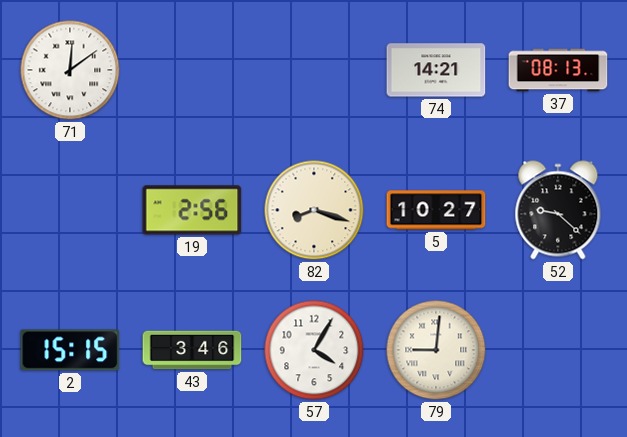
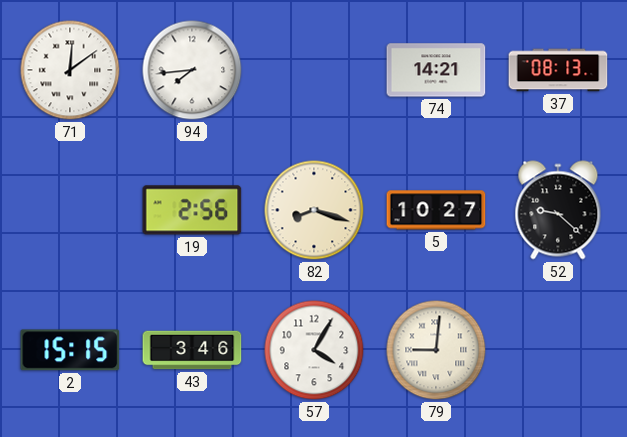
94: none -> 7:44 (192, 70)
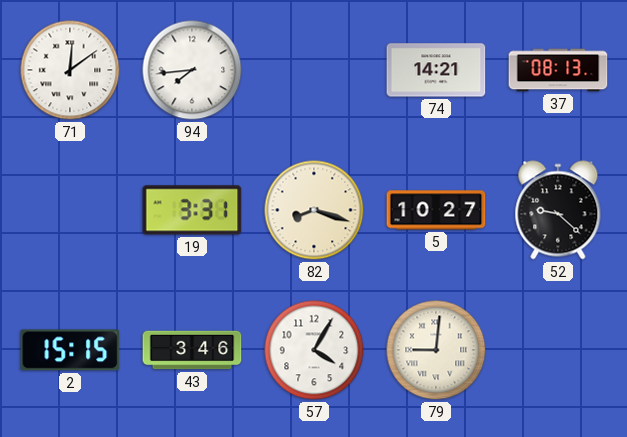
19: 2:56 -> 3:31 (192, 210)
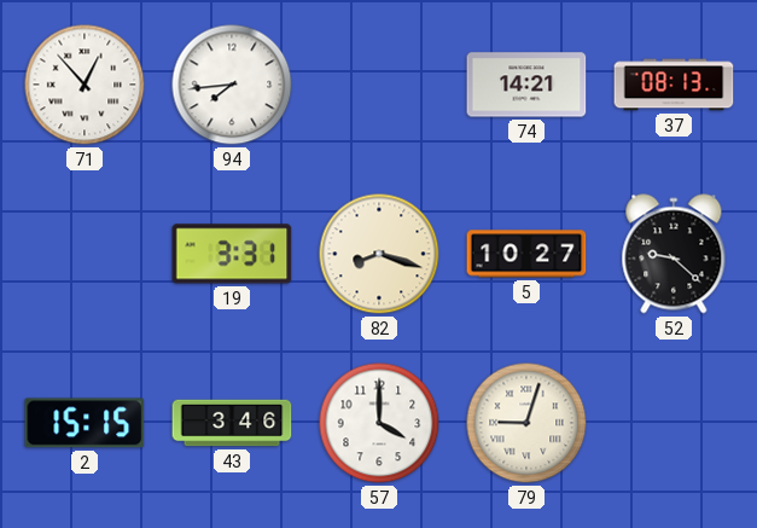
71: 12:09 -> 12:53 (85, 85)
57: 4:05 -> 4:00 (379, 423)
79: 9:01 -> 9:03 (526, 423)
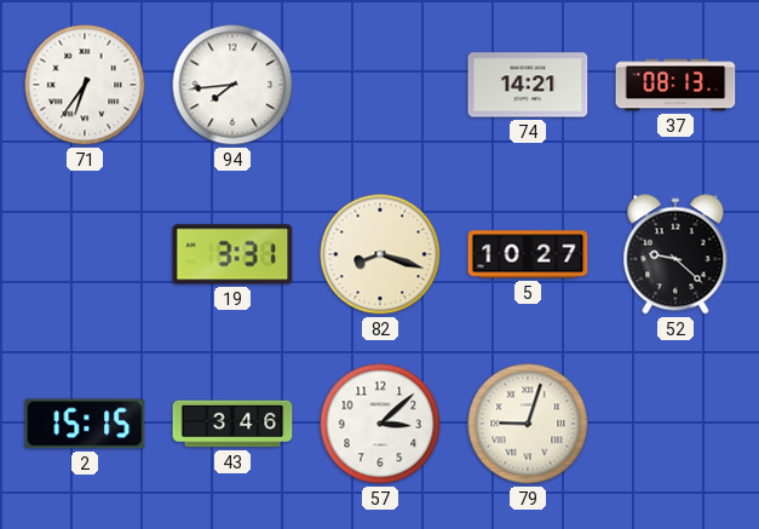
71: 12:53 -> 6:36 (85, 85)
57: 4:00 -> 3:08 (380, 424)
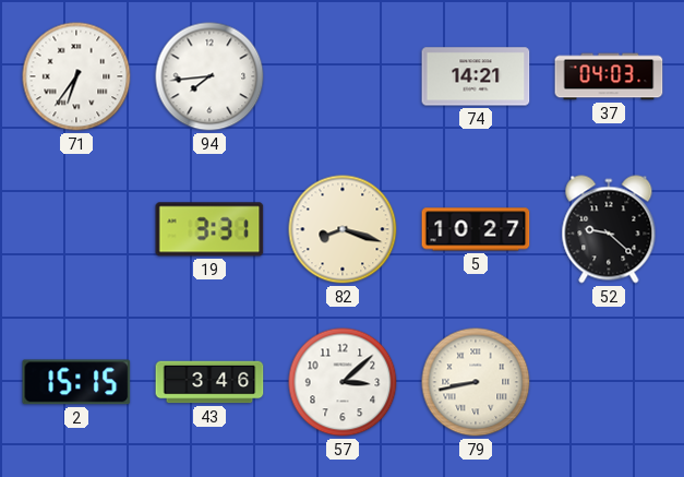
37: 08:13 -> 04:03 (609, 76)
79: 9:03 -> 8:43 (476, 382)
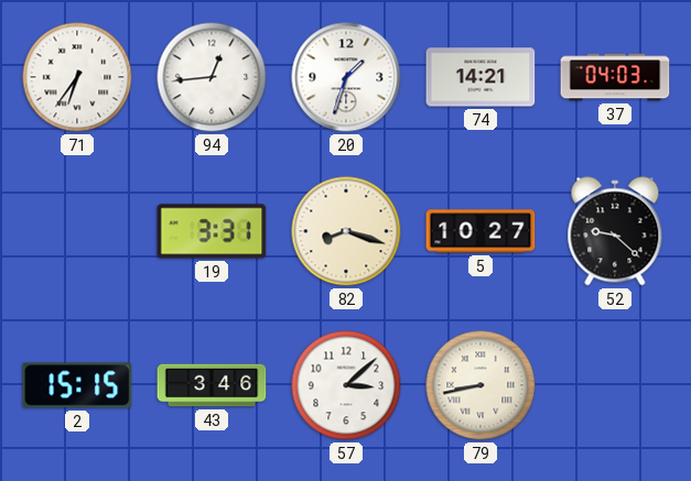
94: 7:44 -> 12:44 (212, 77)
20: none -> 1:33 (346, 77)
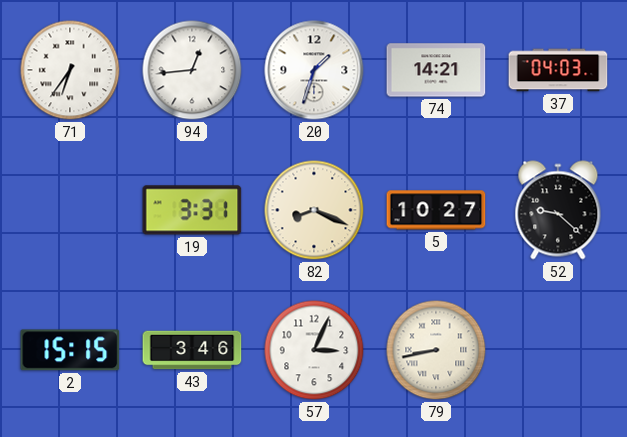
82: 8:18 -> 8:19 (314, 210)
57: 3:08 -> 3:04 (314, 350)
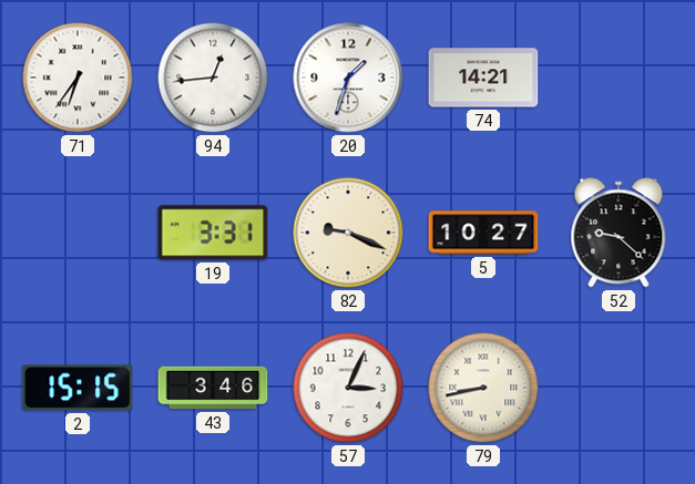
37: 04:03 -> none (558, 70)
82: 8:19 -> 9:19 (348, 233)
